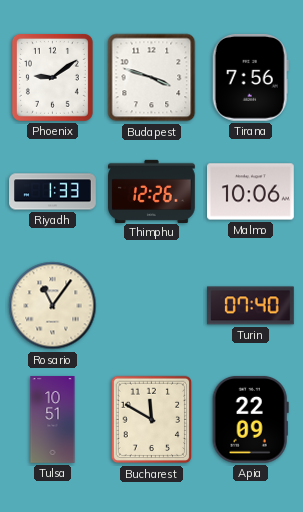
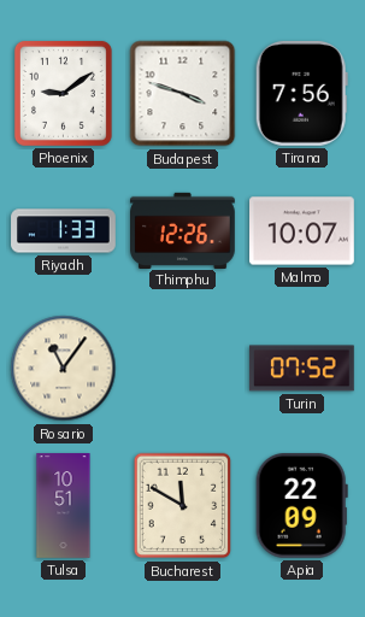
Malmo: 10:06 -> 10:07 (302, 231)
Turin: 07:40 -> 07:52 (301, 369)
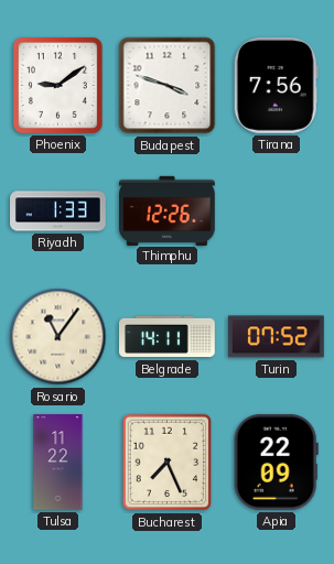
Malmo: 10:07 -> none (302, 231)
Belgrade: none -> 14:11 (168, 337)
Tulsa: 10:51 -> 11:22 (58, 463)
Bucharest: 11:50 -> 7:26 (168, 463)
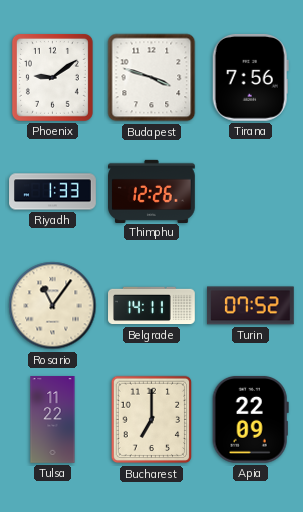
Bucharest: 7:26 -> 7:00 (152, 420)
